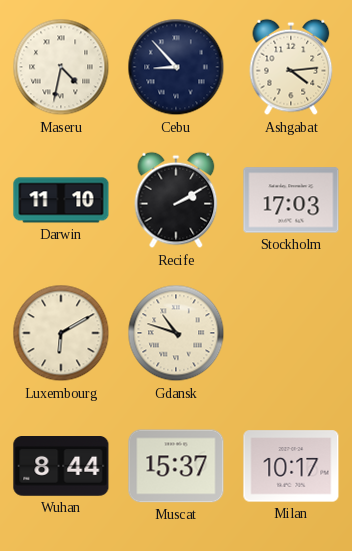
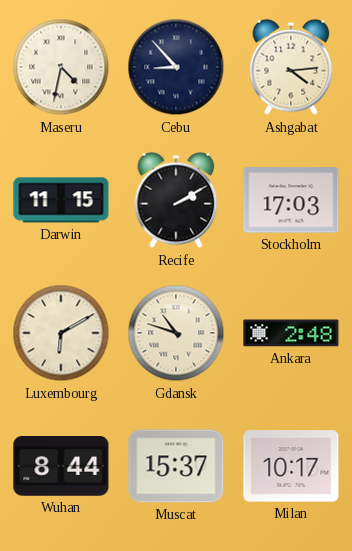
Darwin: 11:10 -> 11:15 (61, 200)
Ankara: none -> 2:48 (291, 333)
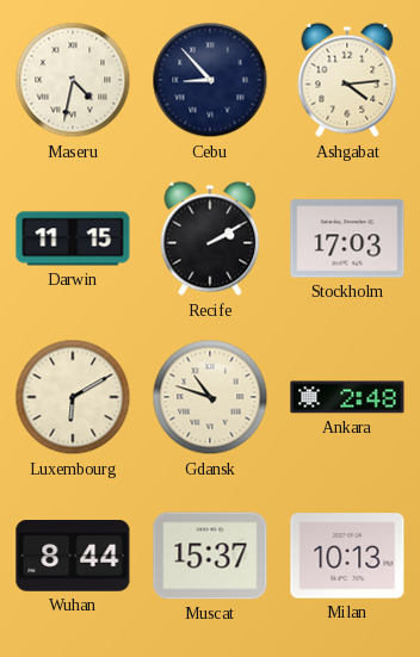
Milan: 10:17 -> 10:13 (347, 556)
